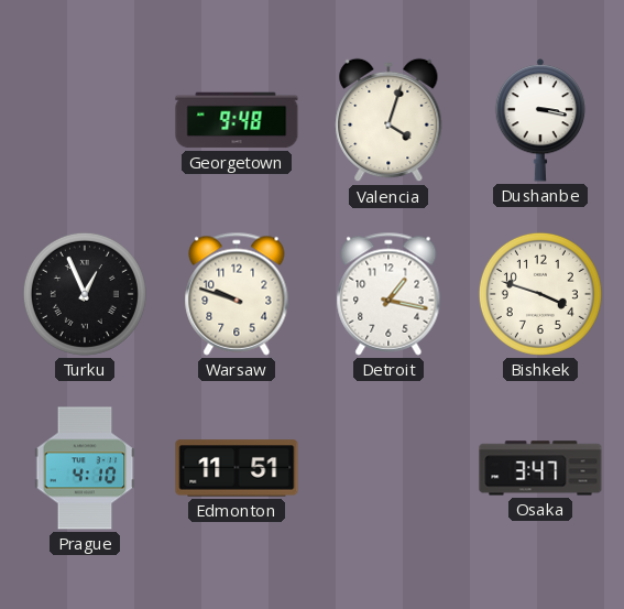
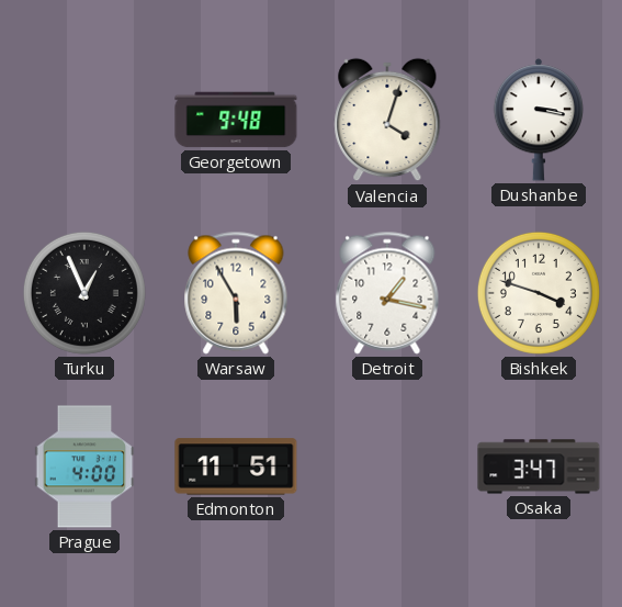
Warsaw: 9:48 -> 5:55 (236, 293)
Prague: 4:10 -> 4:00 (84, 467)
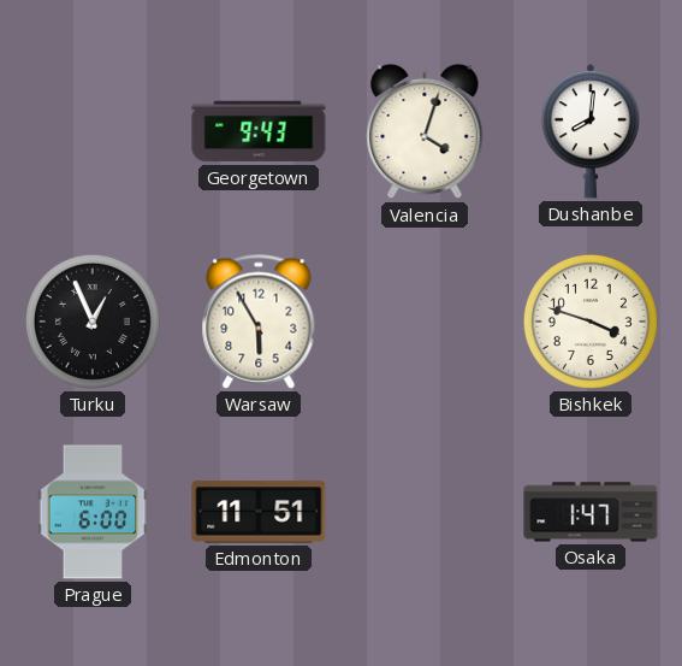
Georgetown: 9:48 -> 9:43 (259, 131)
Dushanbe: 3:17 -> 8:01 (591, 131)
Detroit: 1:17 -> none (387, 293)
Prague: 4:00 -> 6:00 (93, 512)
Osaka: 3:47 -> 1:47 (591, 512)
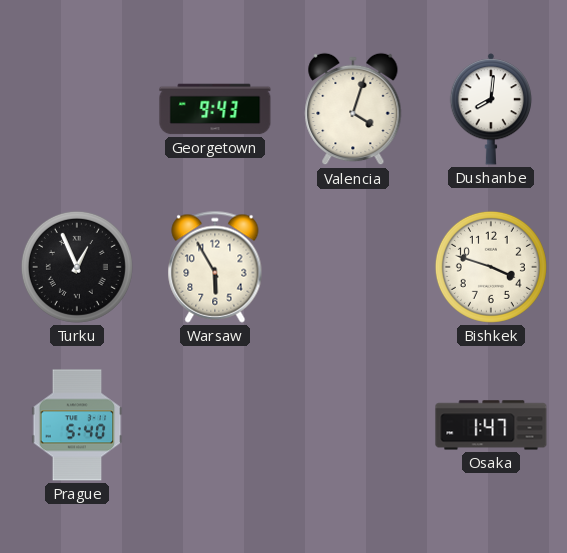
Prague: 6:00 -> 5:40 (77, 425)
Edmonton: 11:51 -> none (259, 512)
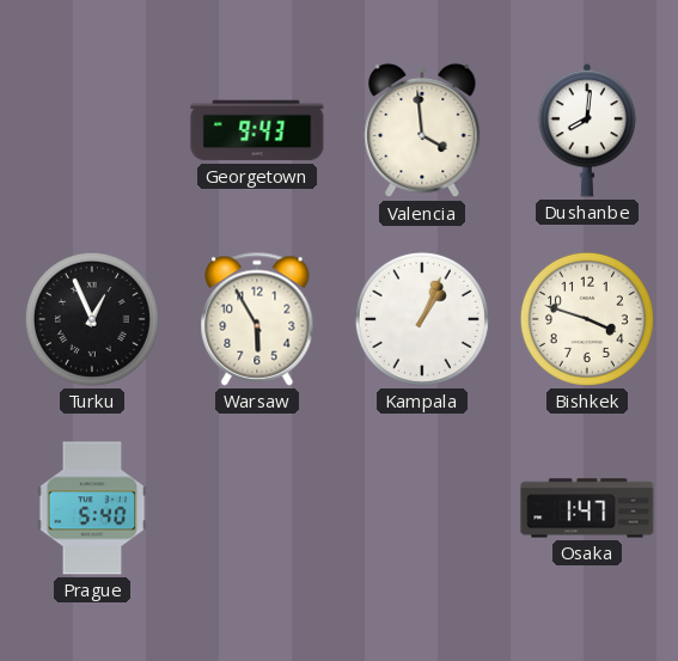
Valencia: 4:03 -> 3:59 (422, 130)
Kampala: none -> 1:04 (422, 319)
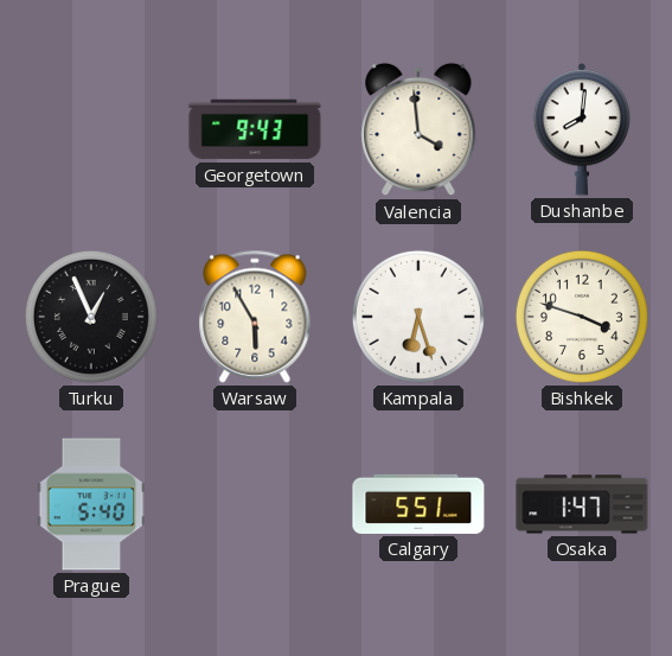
Kampala: 1:04 -> 6:27 (418, 317)
Calgary: none -> 5:51 (418, 504)
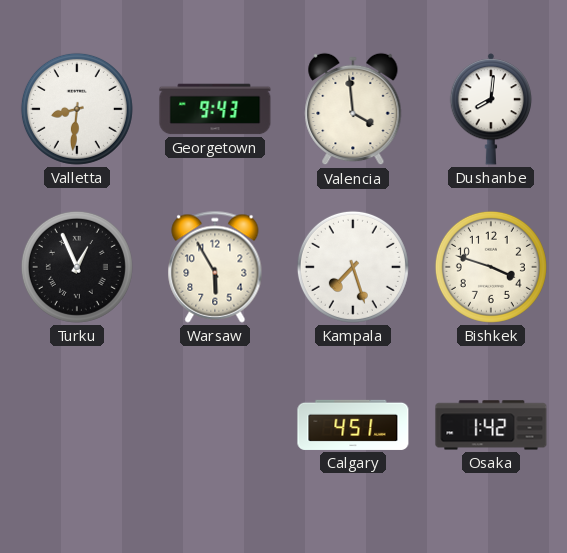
Valletta: none -> 8:31 (77, 109)
Kampala: 6:27 -> 7:27 (353, 267)
Prague: 5:40 -> none (91, 504)
Calgary: 5:51 -> 4:51 (353, 425)
Osaka: 1:47 -> 1:42 (491, 425)
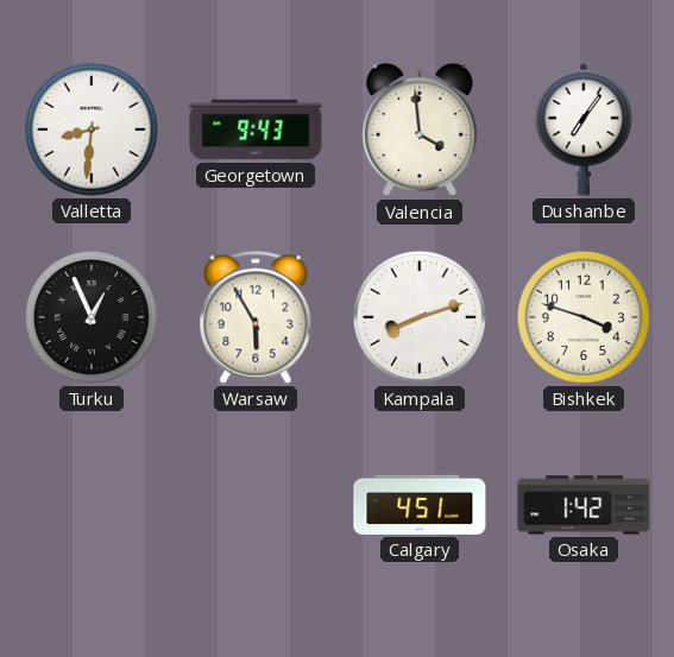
Dushanbe: 8:01 -> 7:06 (584, 129)
Kampala: 7:27 -> 8:12 (420, 317)
